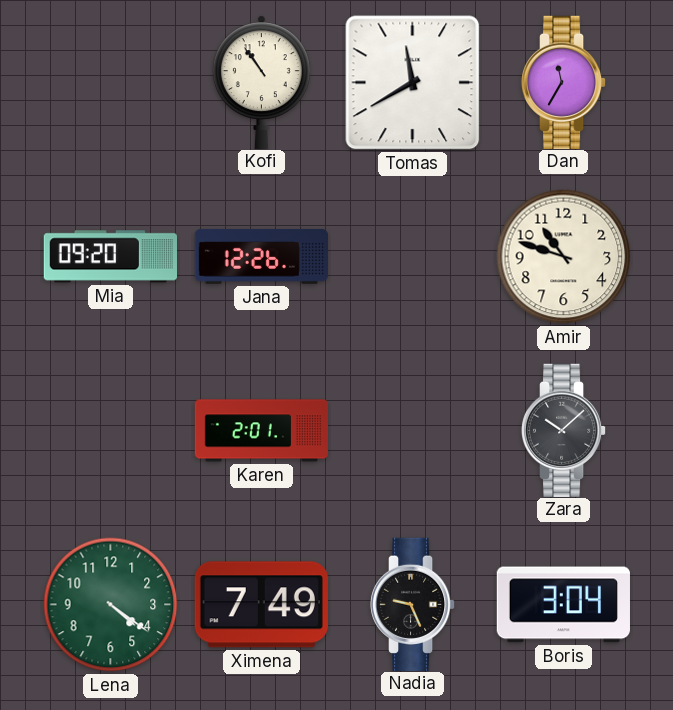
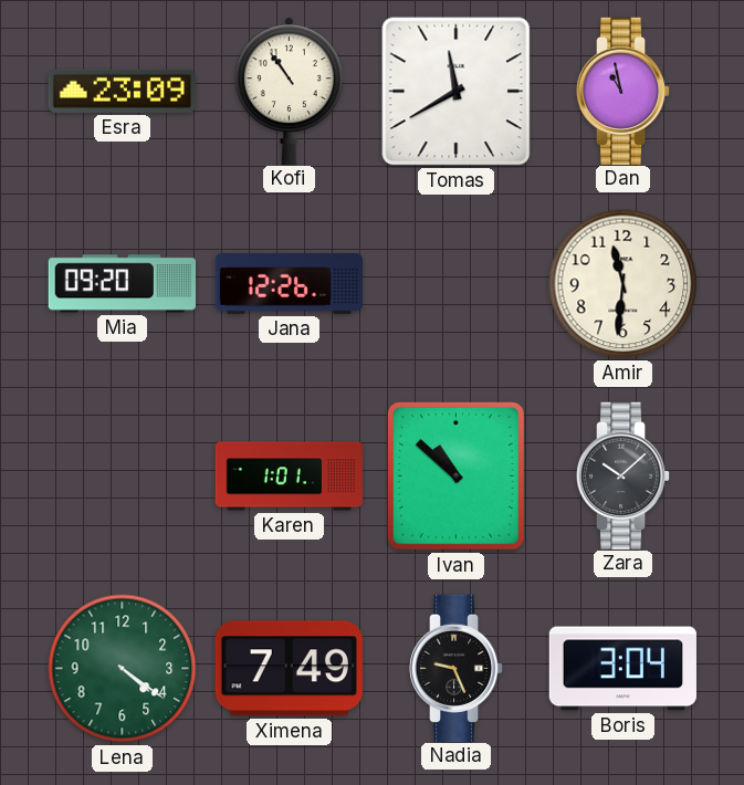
Esra: none -> 23:09 (122, 91)
Dan: 11:35 -> 10:58 (624, 91)
Amir: 10:48 -> 11:31 (624, 284)
Karen: 2:01 -> 1:01 (289, 477)
Ivan: none -> 10:52 (455, 475)
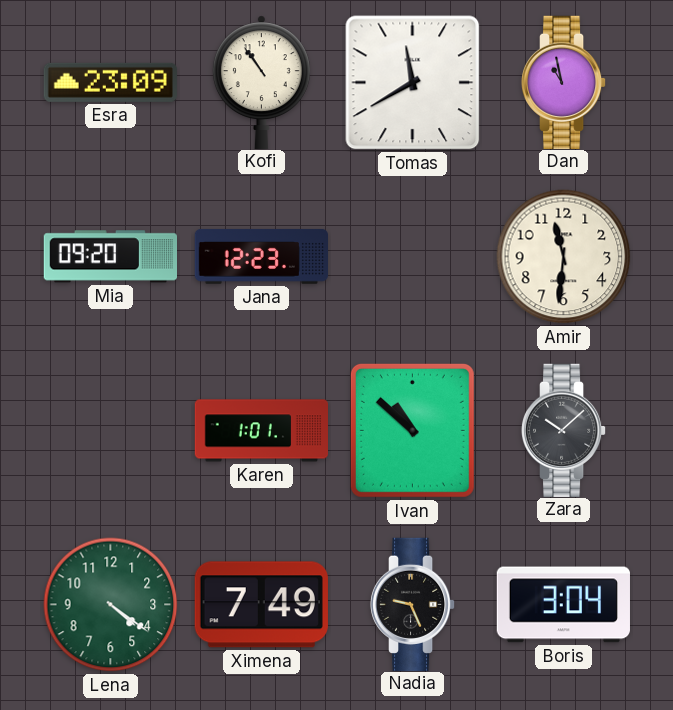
Jana: 12:26 -> 12:23 (261, 256)
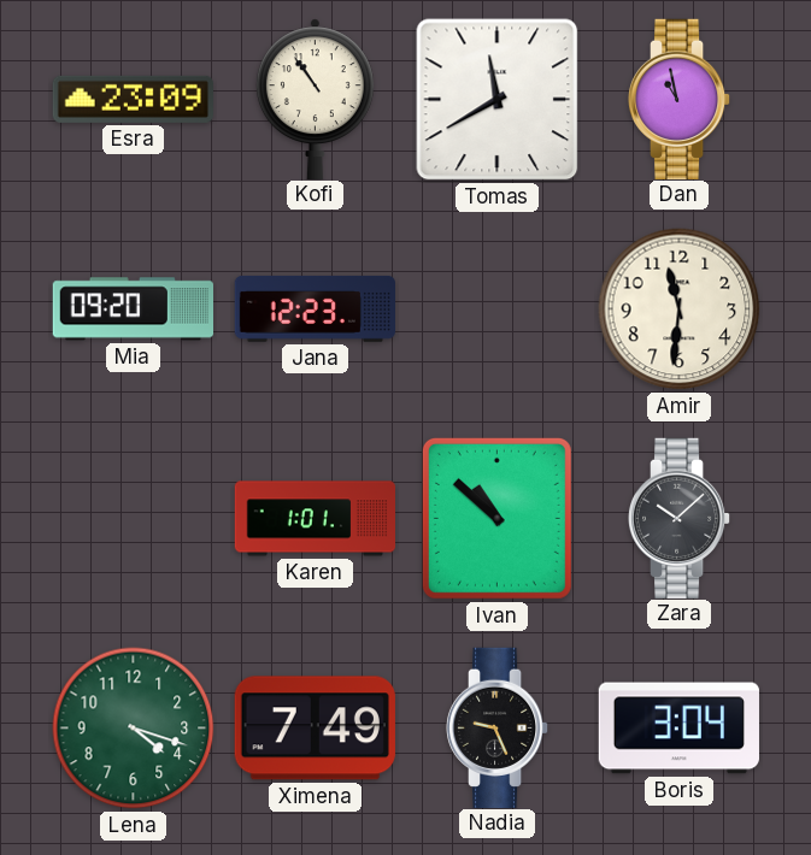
Lena: 4:21 -> 4:18 (134, 729)
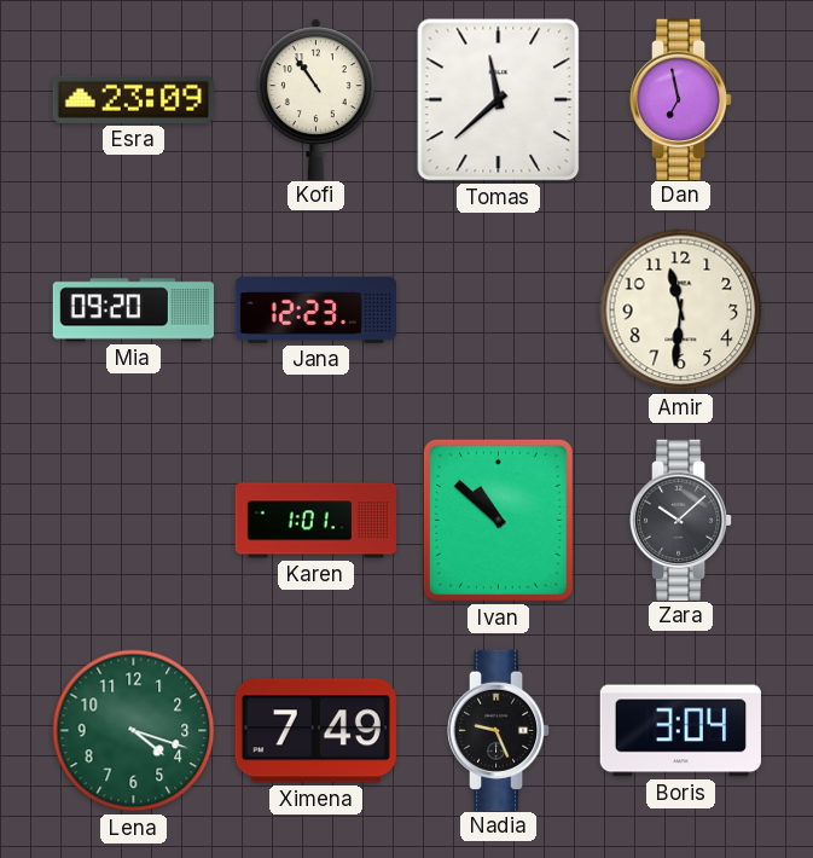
Tomas: 11:40 -> 11:38 (499, 100)
Dan: 10:58 -> 6:58 (681, 99)
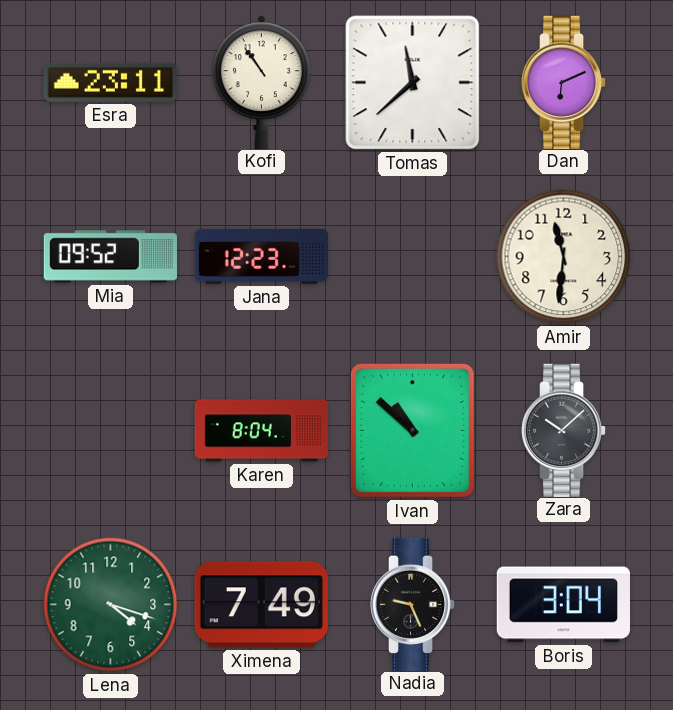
Esra: 23:09 -> 23:11 (110, 82)
Dan: 6:58 -> 6:11 (564, 82)
Mia: 09:20 -> 09:52 (110, 257)
Karen: 1:01 -> 8:04 (261, 431)
